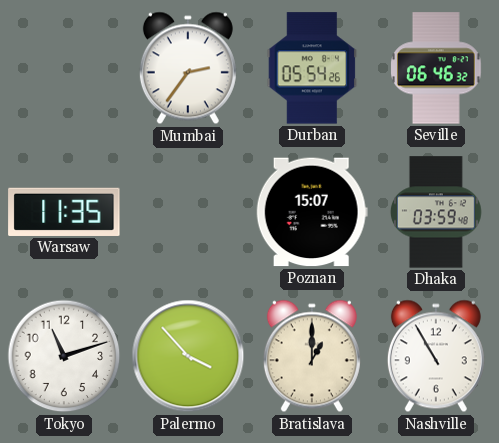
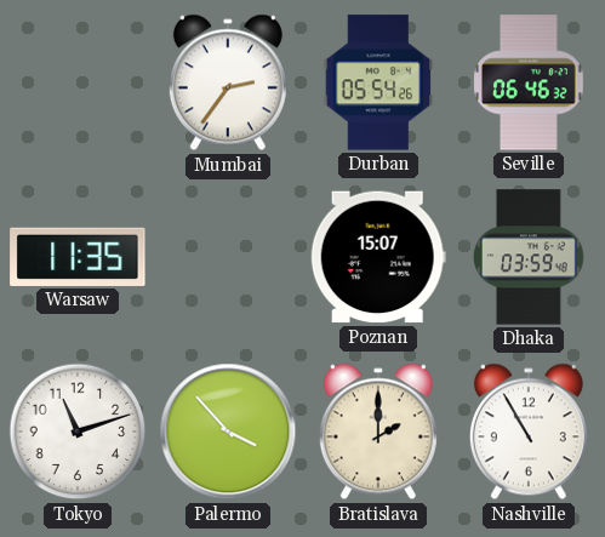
Bratislava: 1:00 -> 2:00 (378, 432)
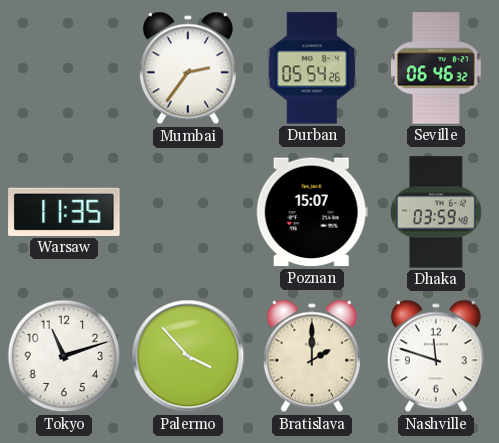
Nashville: 10:55 -> 11:48 (436, 356)
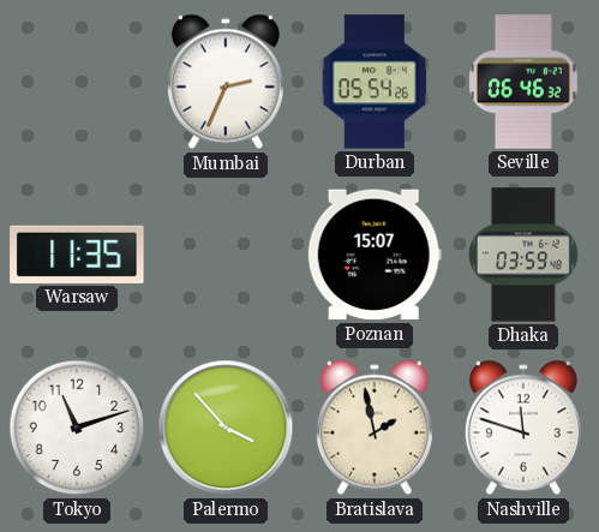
Mumbai: 2:36 -> 2:34 (226, 82)
Bratislava: 2:00 -> 1:58 (375, 428)
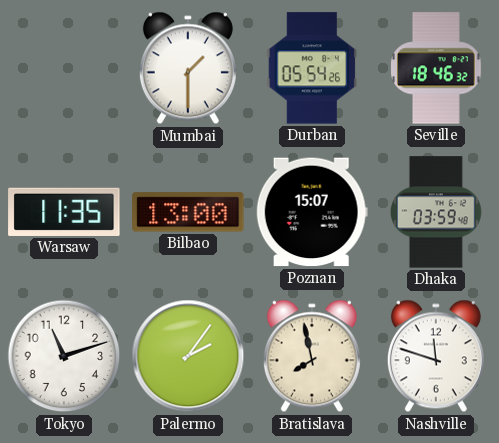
Mumbai: 2:34 -> 1:30 (188, 68)
Seville: 06:46 -> 18:46 (437, 68)
Bilbao: none -> 13:00 (188, 212)
Palermo: 3:53 -> 2:06 (188, 356)
Bratislava: 1:58 -> 7:58 (312, 356)
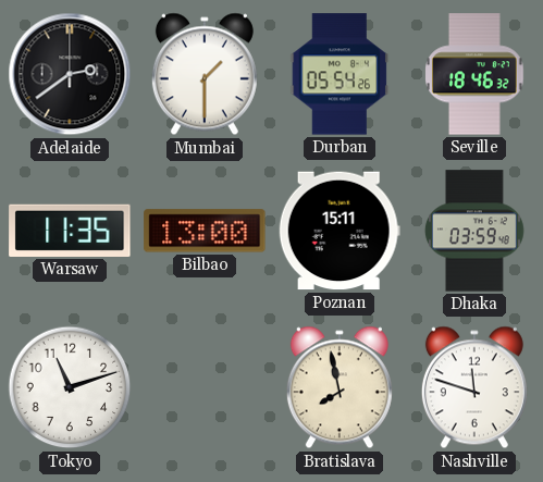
Adelaide: none -> 2:39 (70, 74)
Poznan: 15:07 -> 15:11 (340, 231)
Palermo: 2:06 -> none (188, 356)
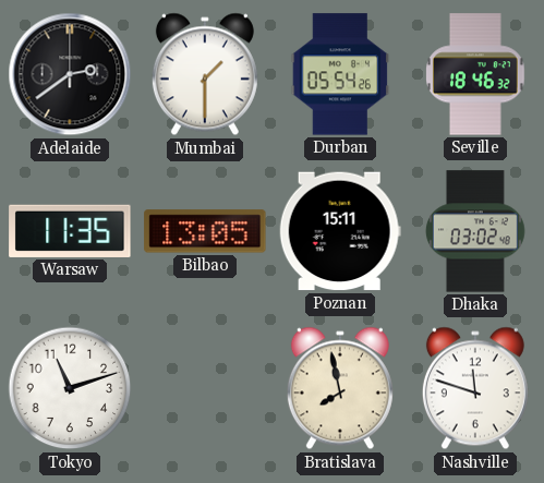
Bilbao: 13:00 -> 13:05 (205, 231)
Dhaka: 03:59 -> 03:02 (475, 231)
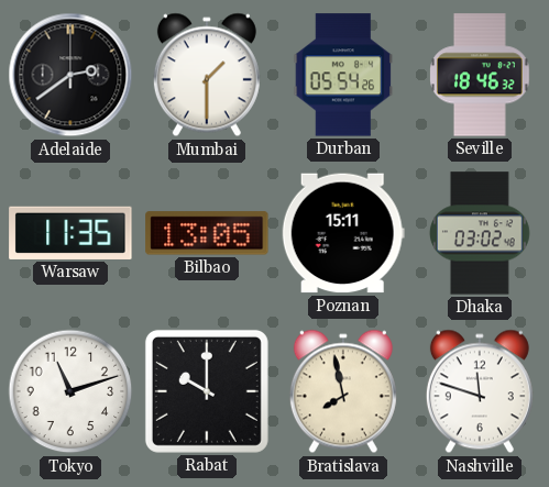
Rabat: none -> 10:00 (207, 391)
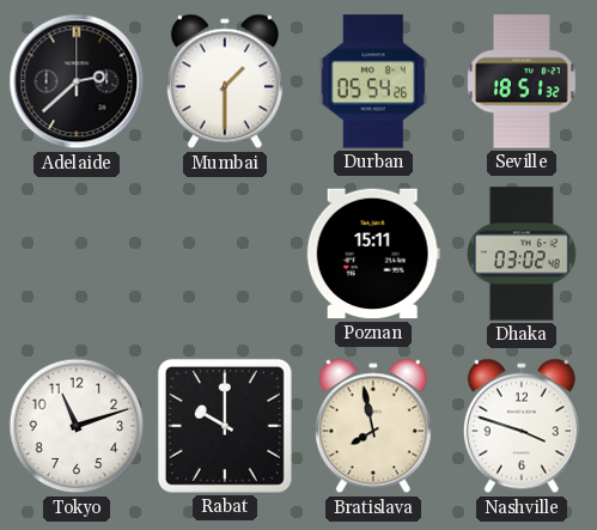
Adelaide: 2:39 -> 2:38 (77, 81)
Seville: 18:46 -> 18:51 (523, 81)
Warsaw: 11:35 -> none (70, 233)
Bilbao: 13:05 -> none (207, 233)
Nashville: 11:48 -> 3:48 (522, 426)
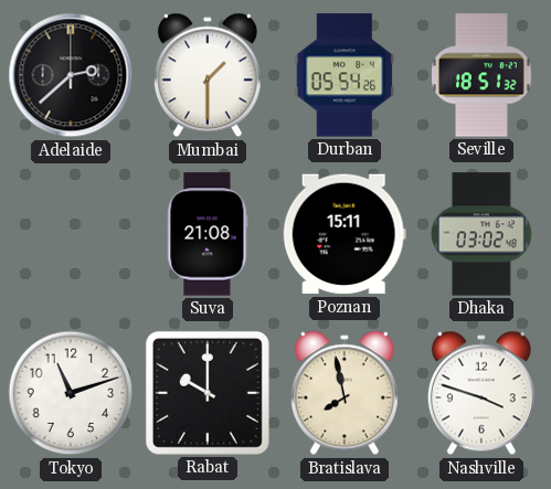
Suva: none -> 21:08 (208, 234)
